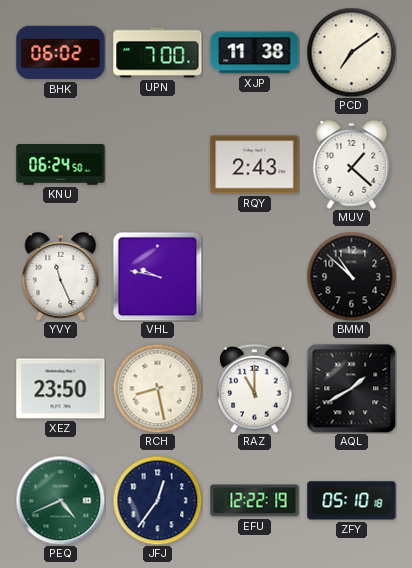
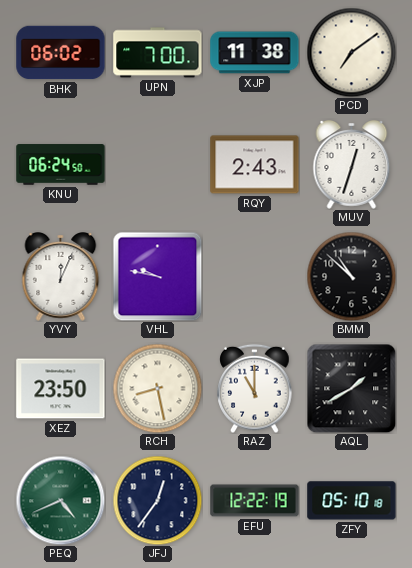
MUV: 1:22 -> 12:33 (352, 165)
YVY: 11:26 -> 12:04 (61, 277)
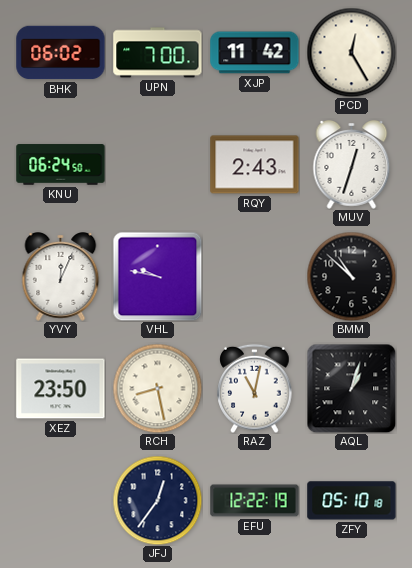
XJP: 11:38 -> 11:42 (255, 53)
PCD: 7:09 -> 12:25 (351, 52)
RAZ: 11:00 -> 11:02 (255, 388)
AQL: 1:40 -> 1:03 (351, 388)
PEQ: 4:41 -> none (60, 500)
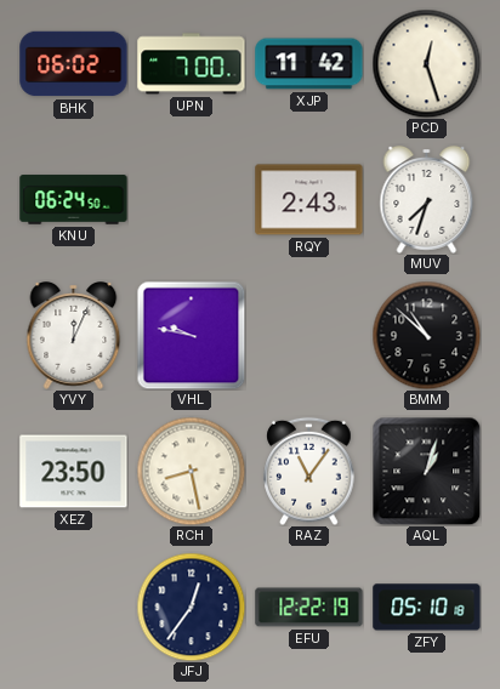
PCD: 12:25 -> 12:27 (426, 63)
MUV: 12:33 -> 7:33 (427, 200)
RAZ: 11:02 -> 11:06 (309, 471)
